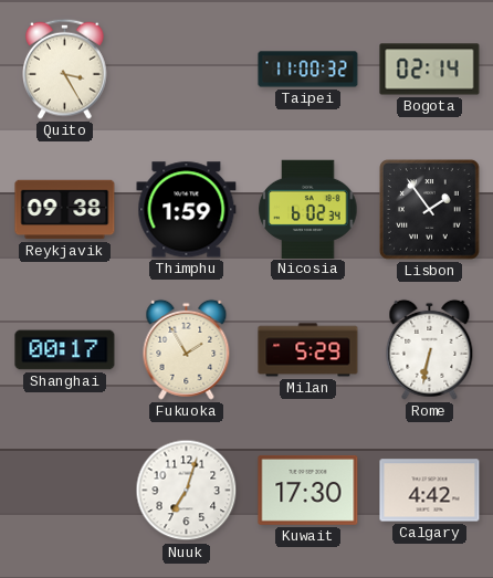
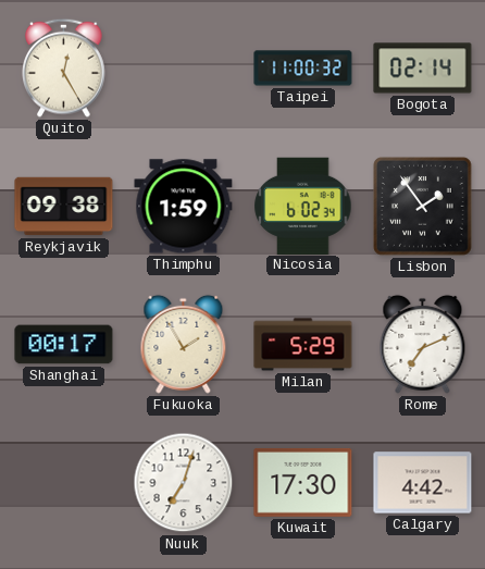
Quito: 3:25 -> 12:25 (64, 67)
Rome: 6:32 -> 7:11 (423, 344)
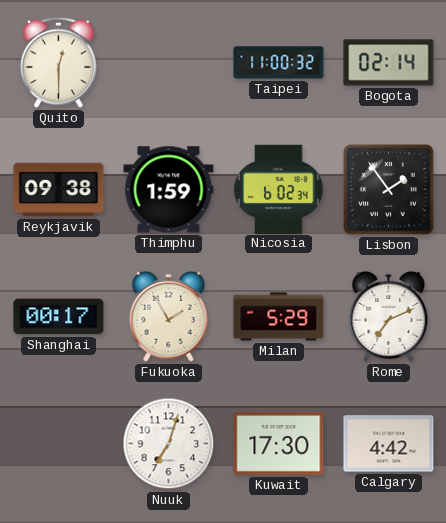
Quito: 12:25 -> 12:30 (59, 62)
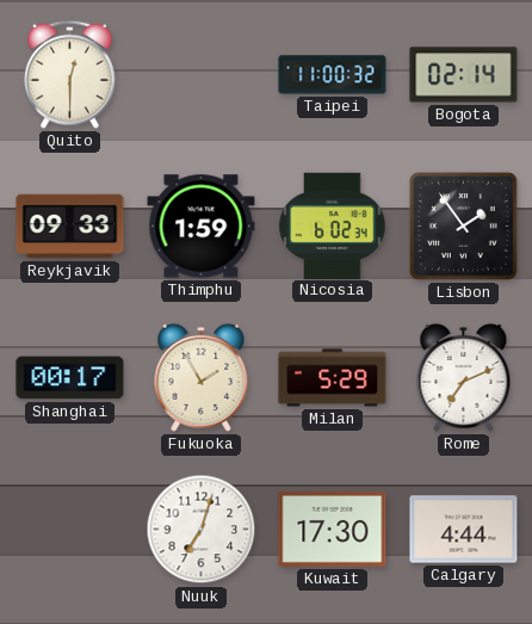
Reykjavik: 09:38 -> 09:33 (70, 227)
Calgary: 4:42 -> 4:44 (464, 530)
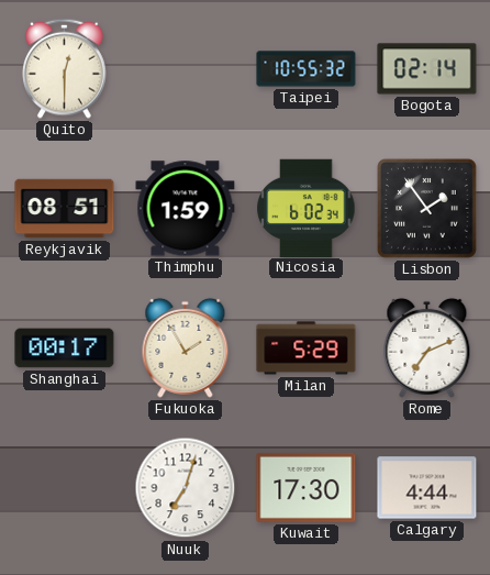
Taipei: 11:00 -> 10:55 (307, 69)
Reykjavik: 09:33 -> 08:51 (65, 209)
